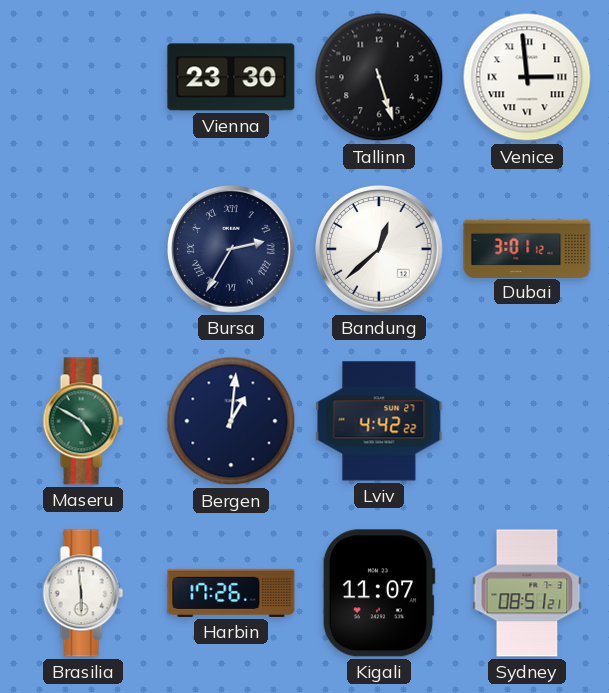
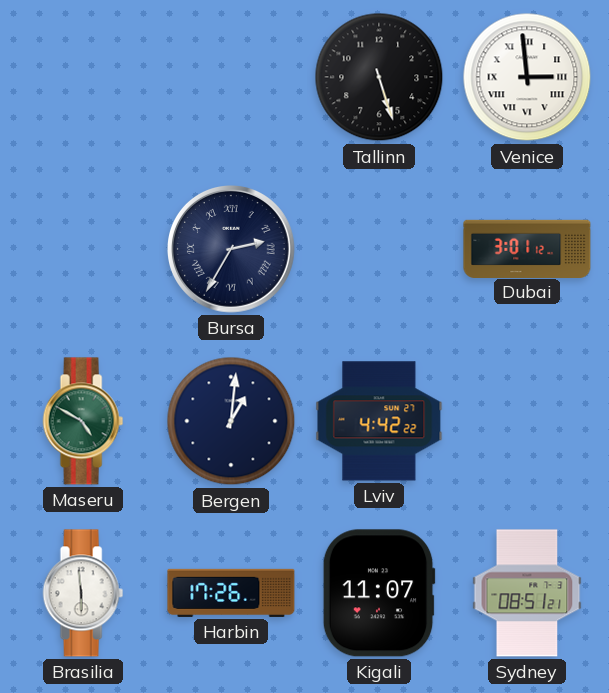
Vienna: 23:30 -> none (231, 77)
Bandung: 12:38 -> none (380, 250)
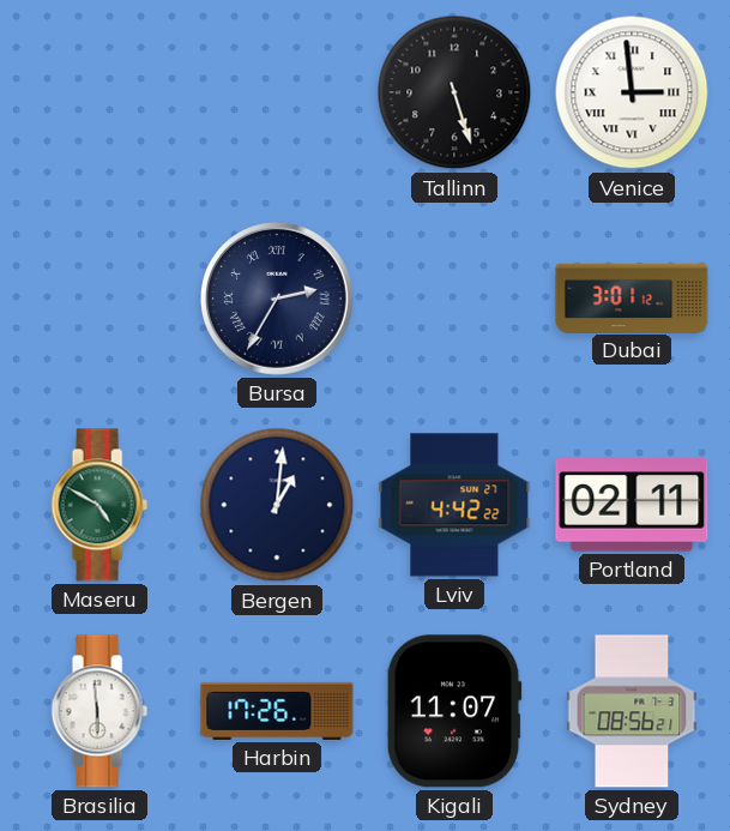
Portland: none -> 02:11 (632, 505)
Sydney: 08:51 -> 08:56 (632, 711)
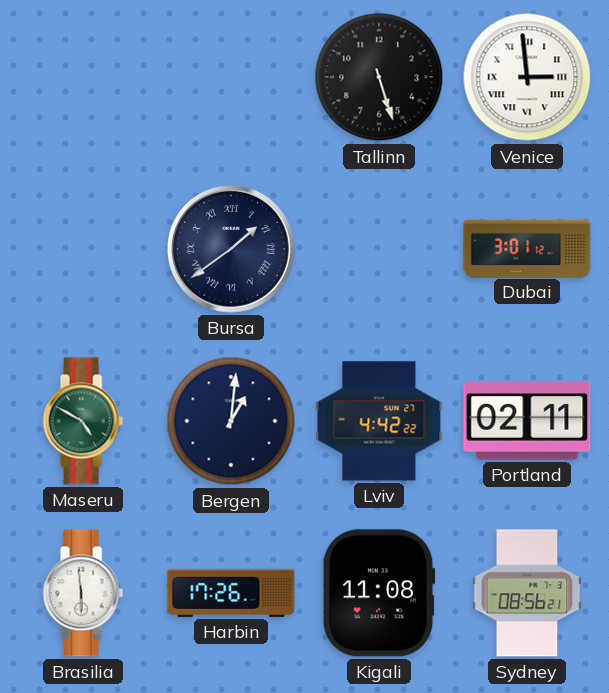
Bursa: 2:35 -> 1:39 (232, 250)
Kigali: 11:07 -> 11:08 (379, 593)
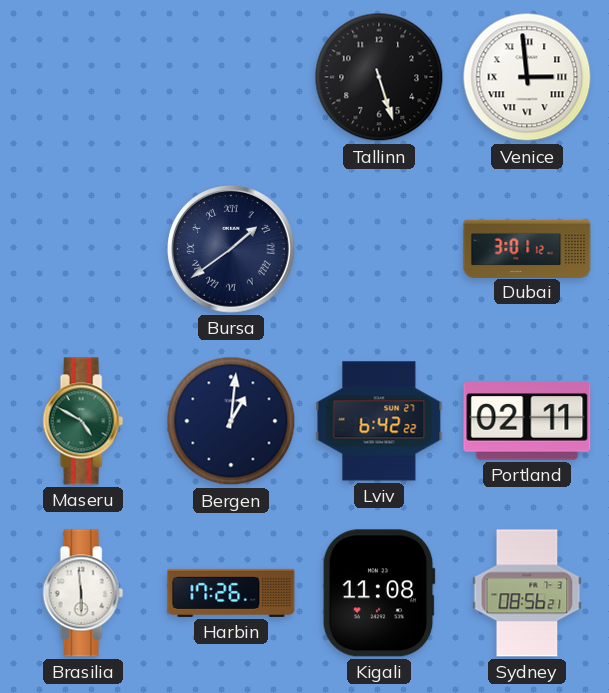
Lviv: 4:42 -> 6:42 (379, 421)
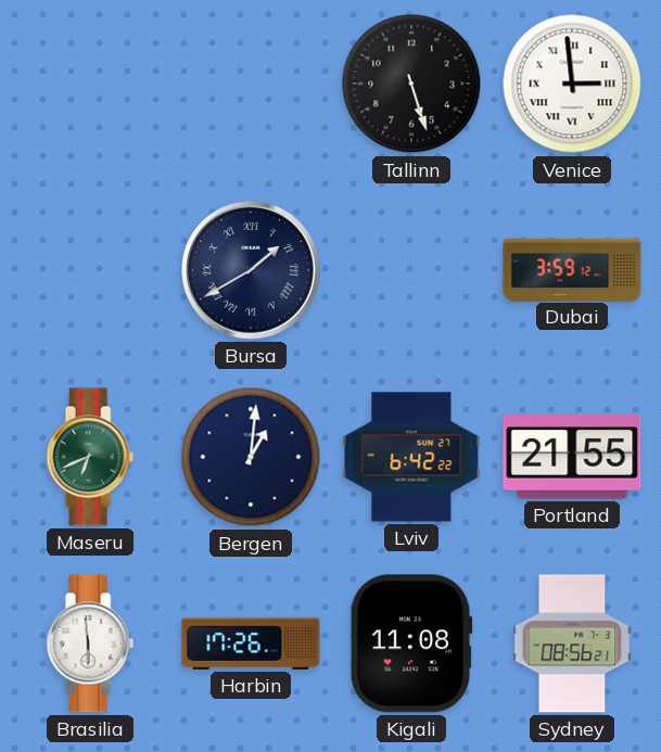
Bursa: 1:39 -> 1:40 (252, 271)
Dubai: 3:01 -> 3:59 (572, 269)
Maseru: 4:50 -> 6:41 (90, 457)
Portland: 02:11 -> 21:55 (572, 457)
